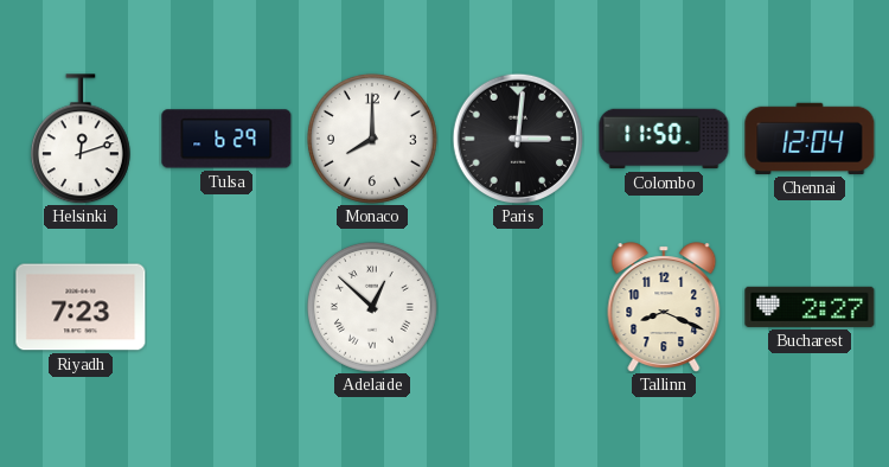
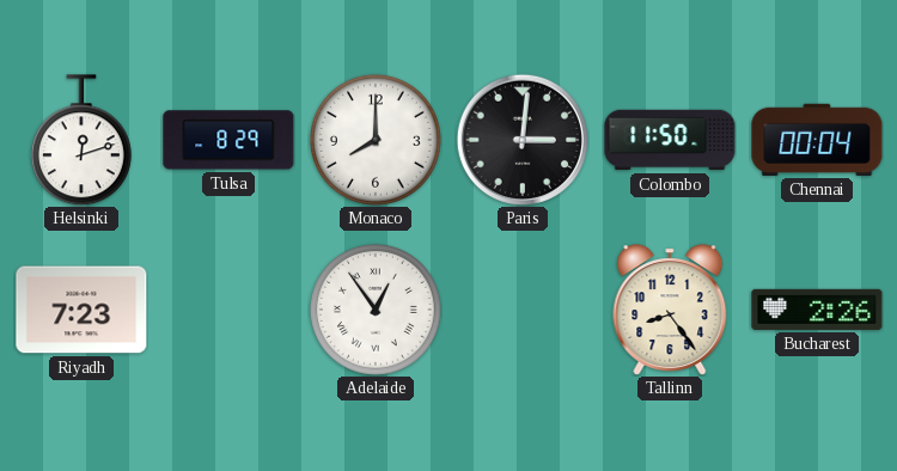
Tulsa: 6:29 -> 8:29 (228, 140)
Chennai: 12:04 -> 00:04 (817, 140)
Adelaide: 12:52 -> 12:54 (376, 310)
Tallinn: 8:19 -> 8:24 (670, 310)
Bucharest: 2:27 -> 2:26 (817, 310)
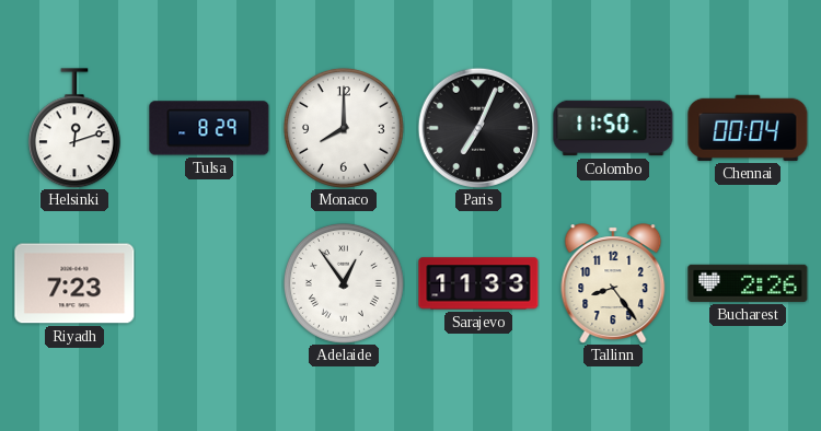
Paris: 3:01 -> 7:04 (478, 128)
Sarajevo: none -> 11:33 (478, 283)
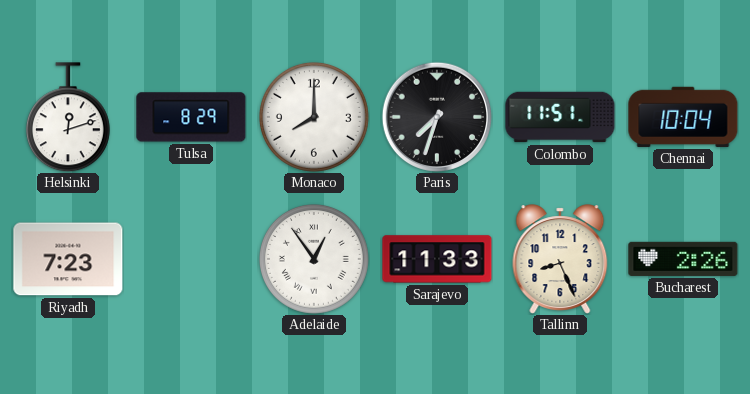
Paris: 7:04 -> 7:33 (437, 117)
Colombo: 11:50 -> 11:51 (560, 117)
Chennai: 00:04 -> 10:04 (683, 117)
Tallinn: 8:24 -> 8:26 (560, 259)
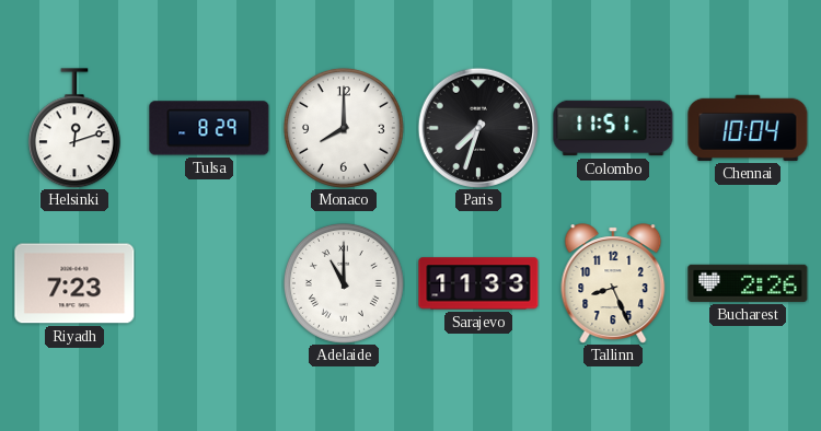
Adelaide: 12:54 -> 11:00 (344, 283)
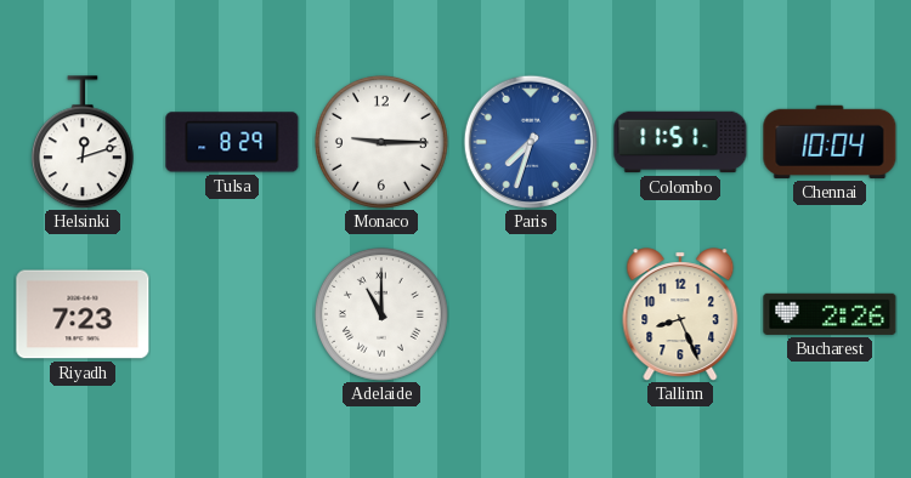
Monaco: 8:00 -> 9:15 (381, 142)
Paris dial: black -> blue (531, 142)
Sarajevo: 11:33 -> none (478, 283)
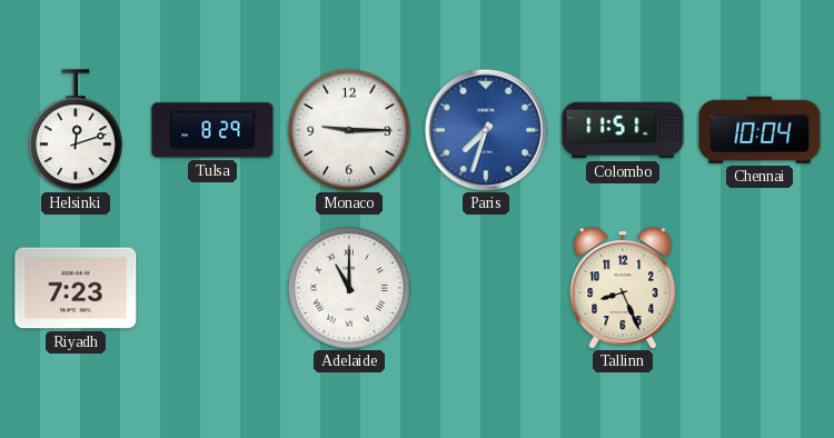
Bucharest: 2:26 -> none (830, 314)
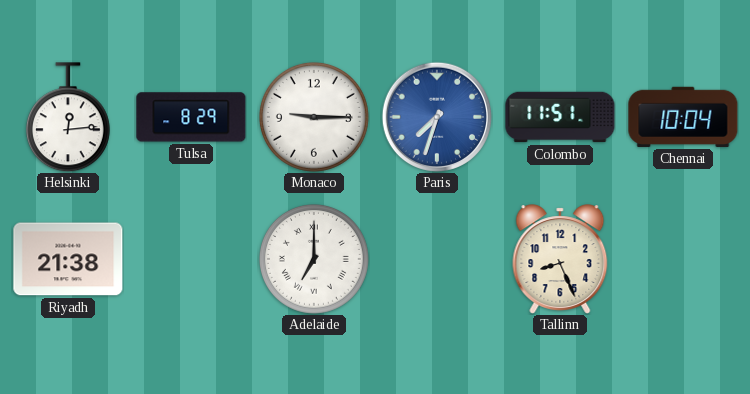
Helsinki: 12:12 -> 12:14 (68, 117)
Riyadh: 7:23 -> 21:38 (68, 259)
Adelaide: 11:00 -> 7:00 (314, 259)
